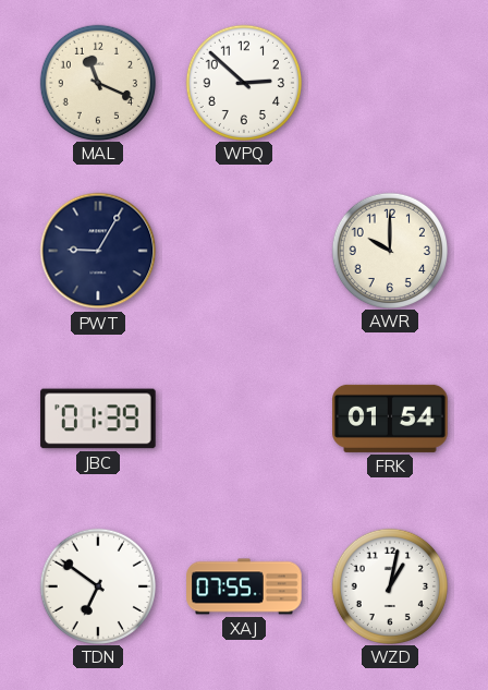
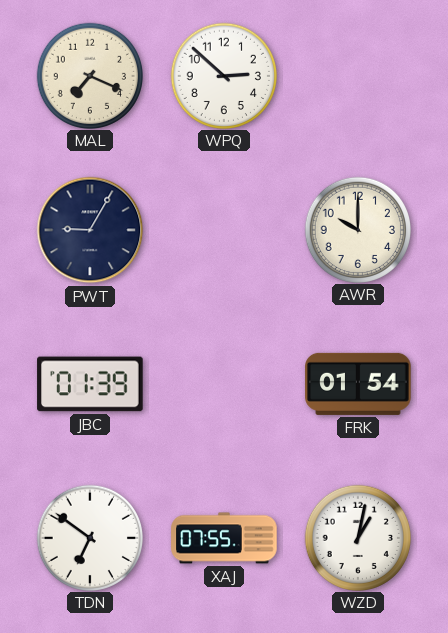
MAL: 11:19 -> 7:19 (89, 75)
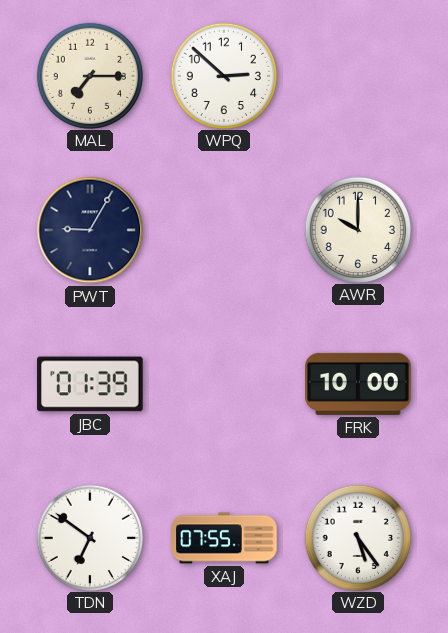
MAL: 7:19 -> 7:15 (89, 75)
FRK: 01:54 -> 10:00 (358, 384)
WZD: 1:02 -> 5:24 (357, 537)
